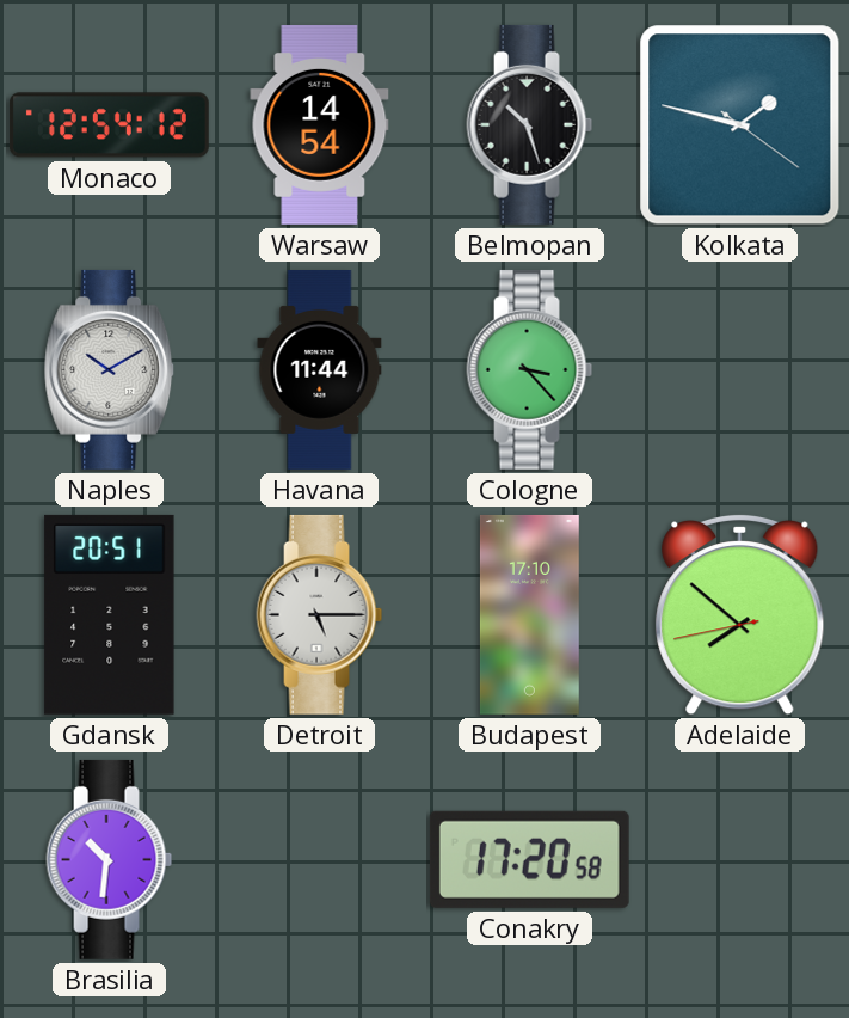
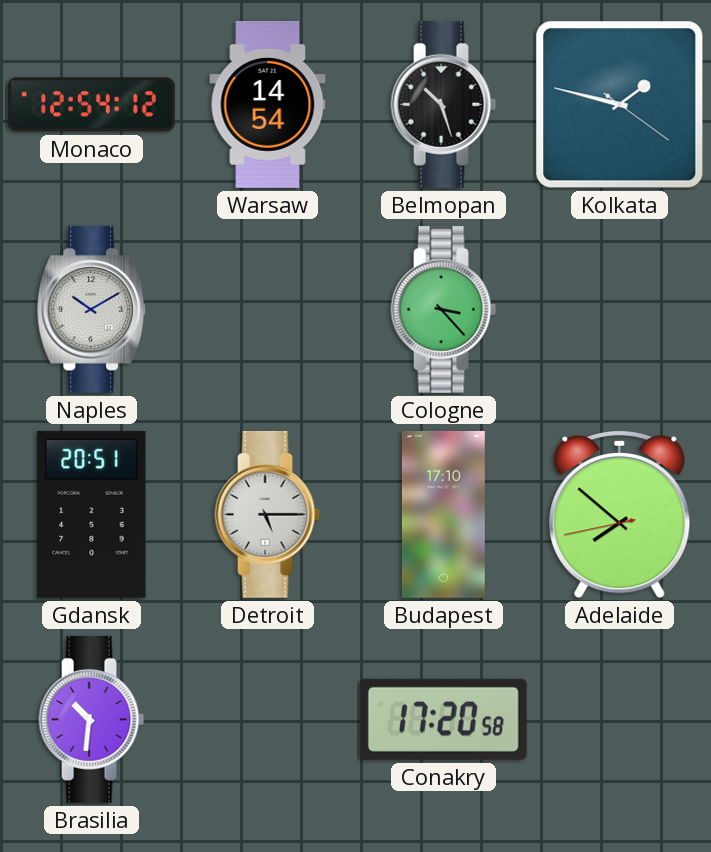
Havana: 11:44 -> none (320, 370)
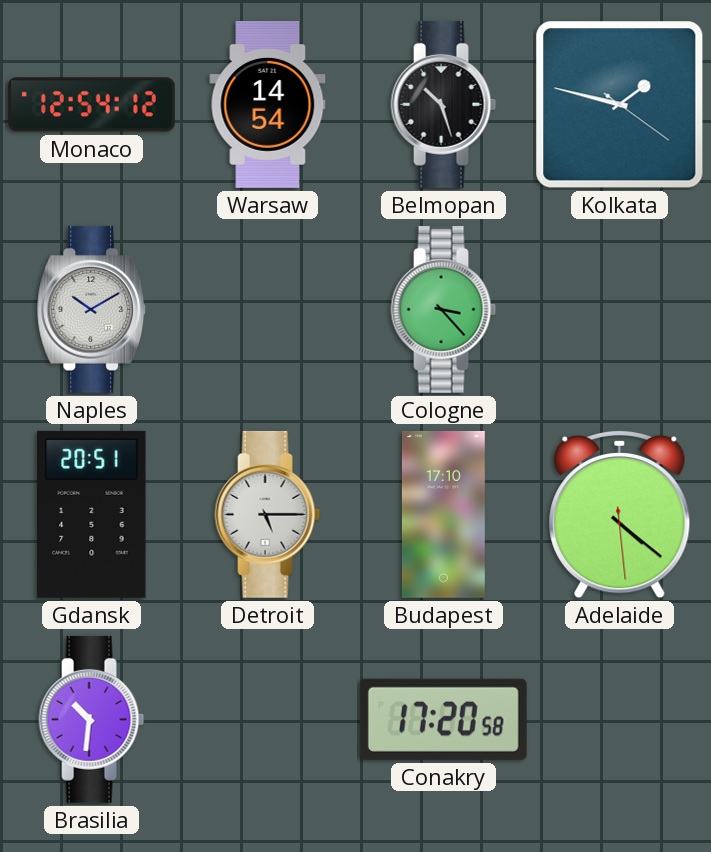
Adelaide: 7:51 -> 4:21 (620, 514)
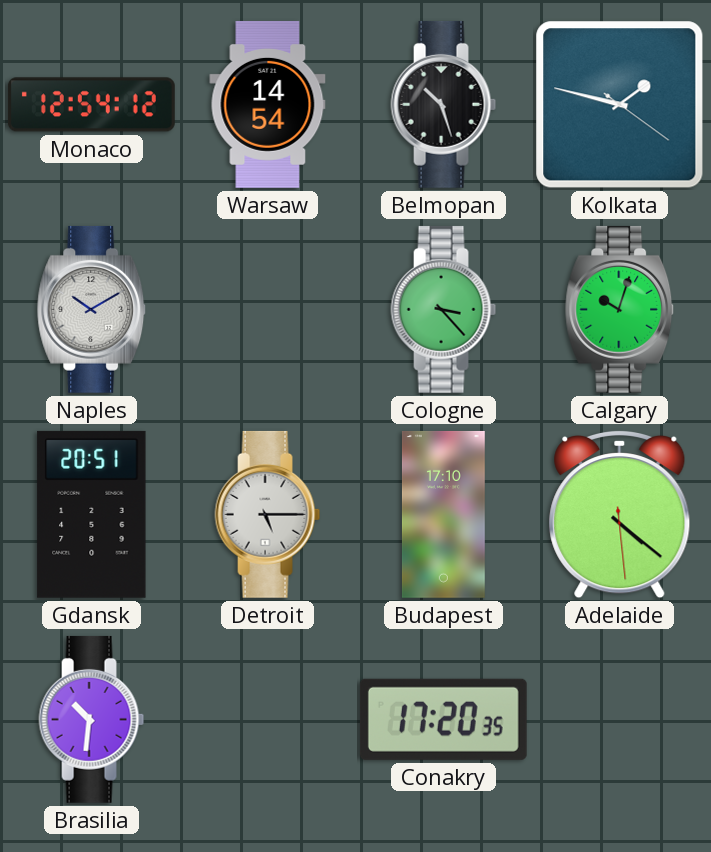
Calgary: none -> 10:03 (620, 309)
Conakry: 17:20:58 -> 17:20:35 (443, 719)
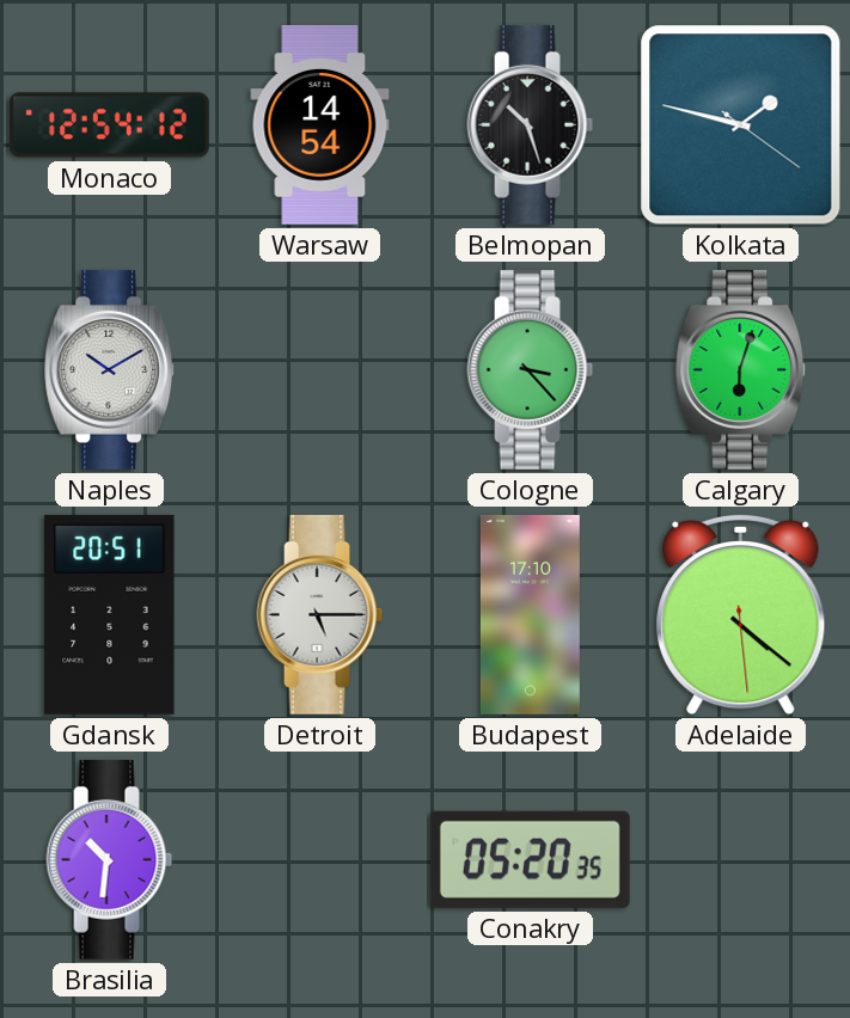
Calgary: 10:03 -> 6:03 (741, 369)
Conakry: 17:20 -> 05:20 (530, 859)
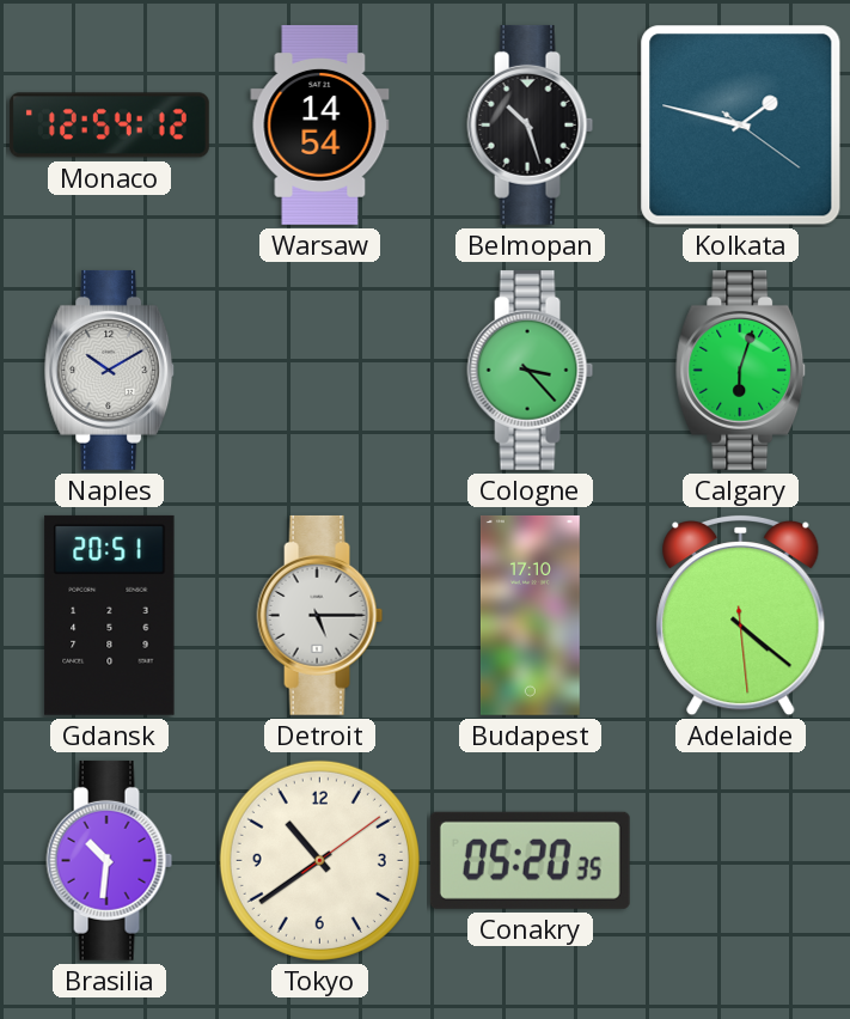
Tokyo: none -> 10:39 (319, 860)
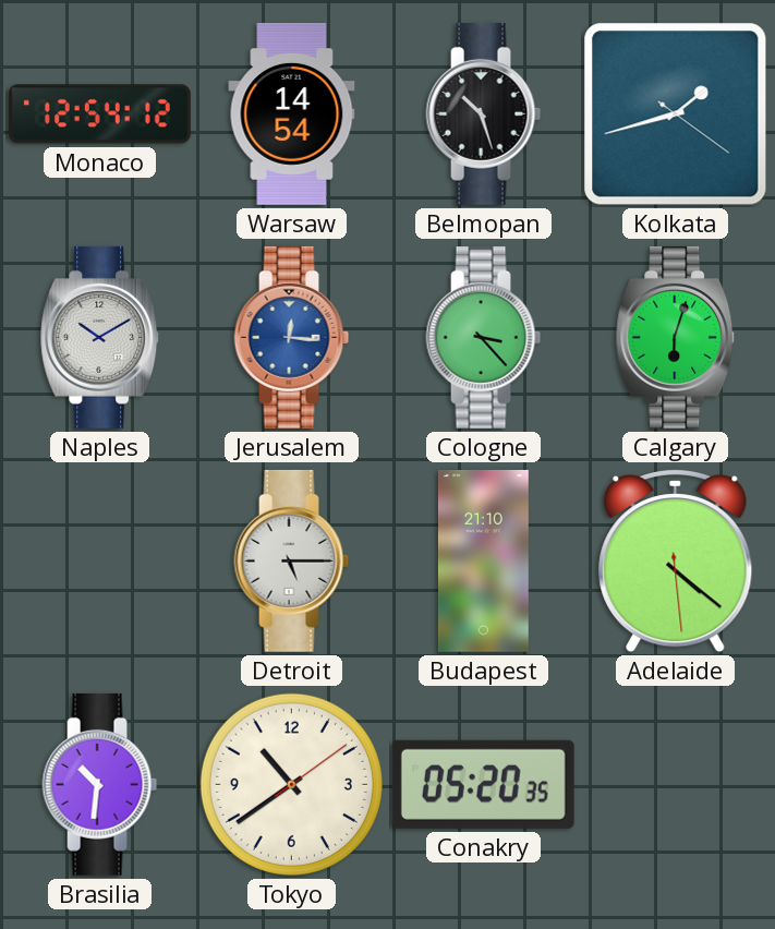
Kolkata: 1:47 -> 1:42 (676, 114)
Jerusalem: none -> 12:16 (292, 337)
Gdansk: 20:51 -> none (110, 615)
Budapest: 17:10 -> 21:10 (483, 560)
